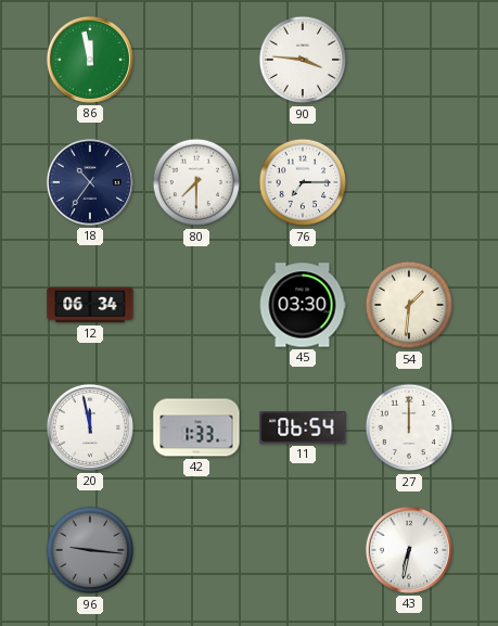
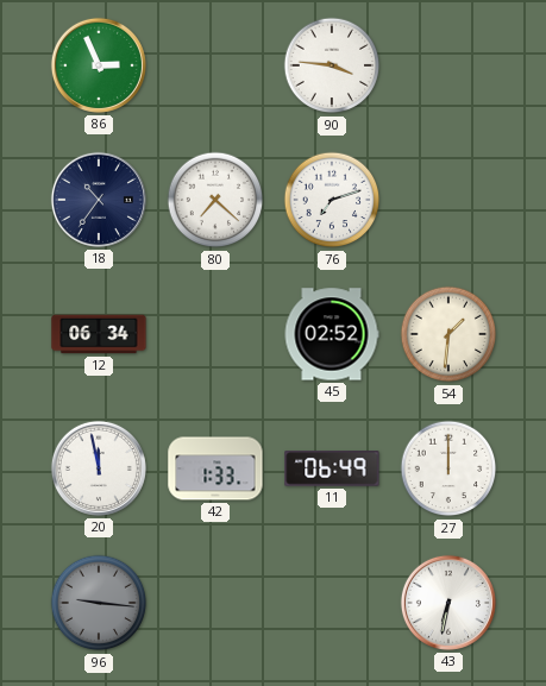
86: 11:58 -> 2:56 (99, 65)
80: 7:30 -> 7:22 (215, 200)
76: 7:15 -> 7:12 (332, 200)
45: 03:30 -> 02:52 (332, 334)
11: 06:54 -> 06:49 (332, 468)
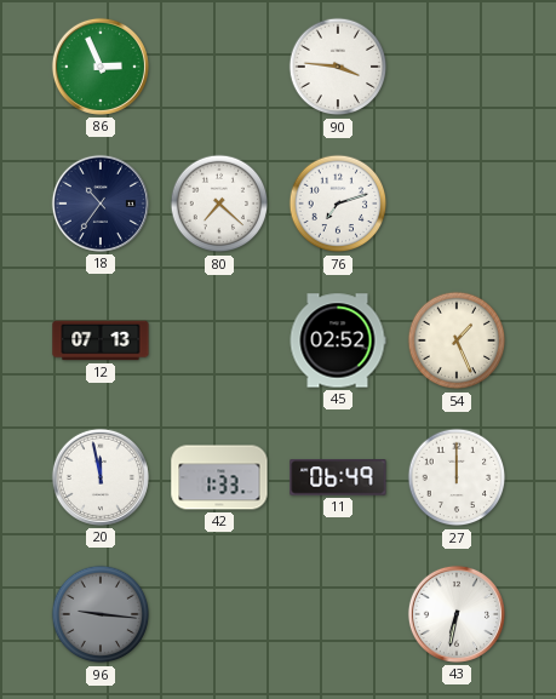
12: 06:34 -> 07:13 (101, 340)
54: 1:31 -> 1:26 (457, 340)
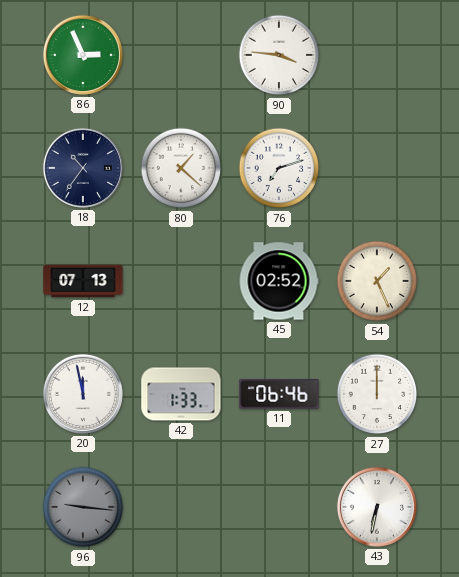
80: 7:22 -> 1:22 (181, 168)
11: 06:49 -> 06:46 (279, 394)
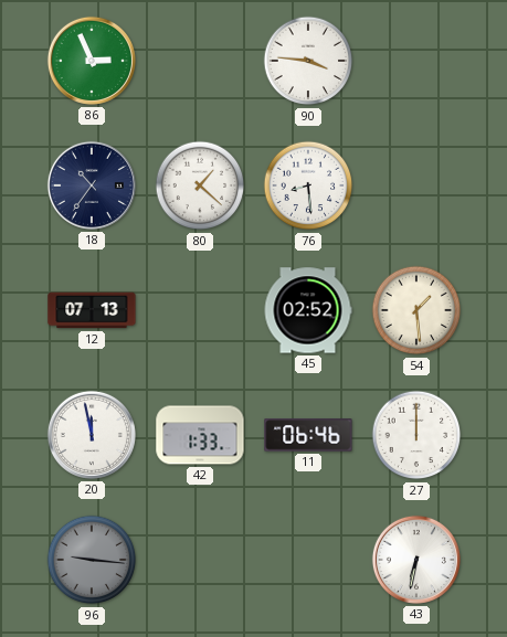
76: 7:12 -> 8:29 (308, 185)
54: 1:26 -> 1:29 (416, 310)
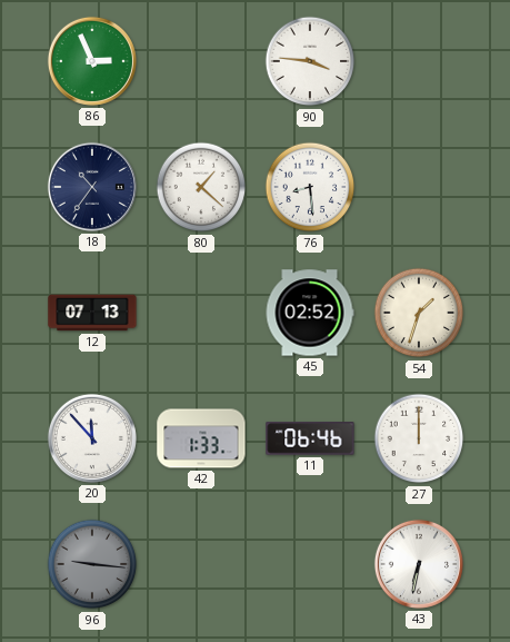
54: 1:29 -> 1:33 (419, 313)
20: 11:58 -> 11:53 (92, 438)
